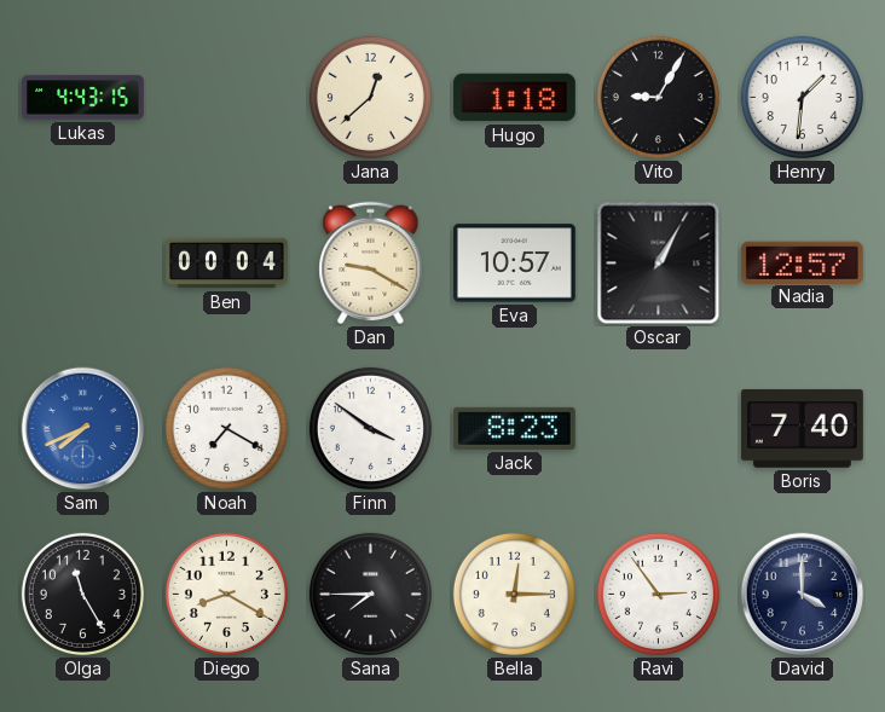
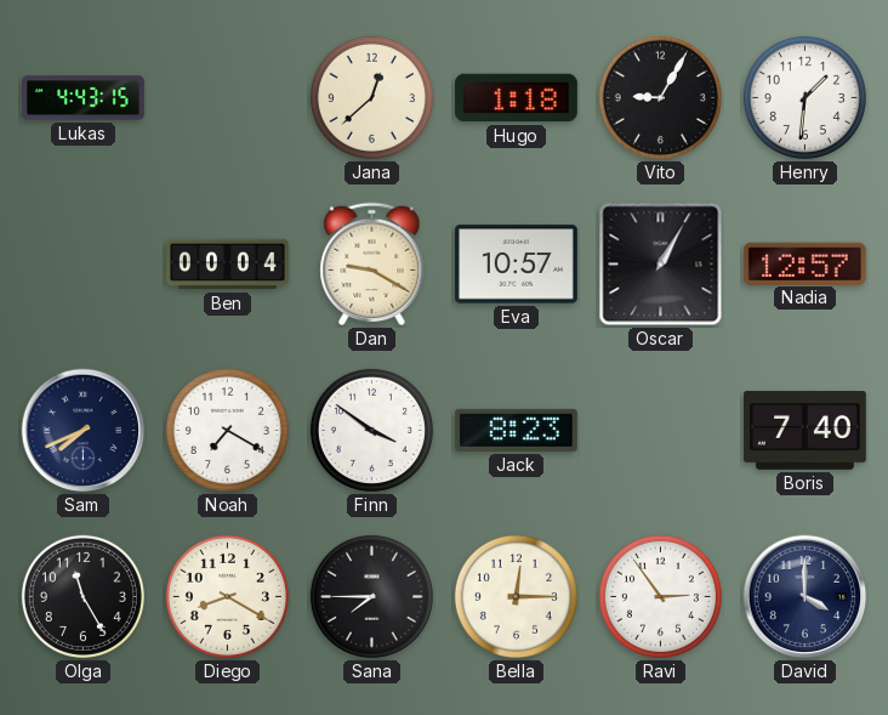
Sam dial: blue -> navy (84, 431)
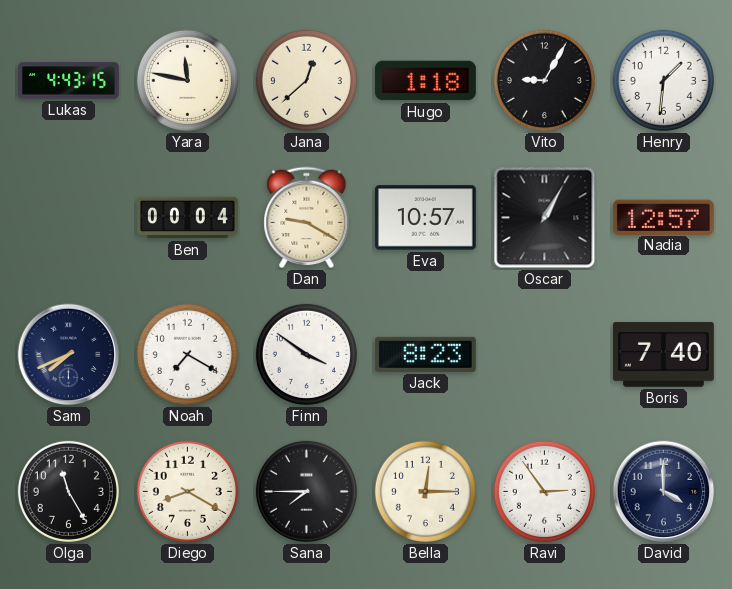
Yara: none -> 11:47 (187, 80)
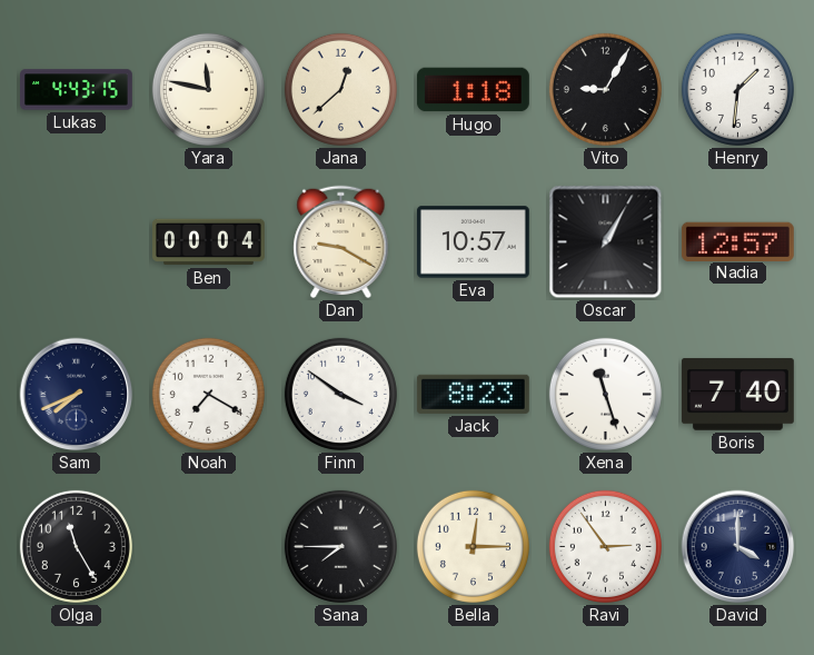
Xena: none -> 11:27 (605, 394)
Diego: 8:20 -> none (187, 491)
